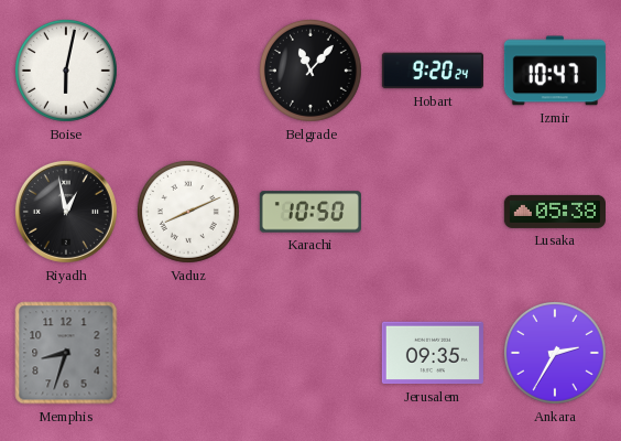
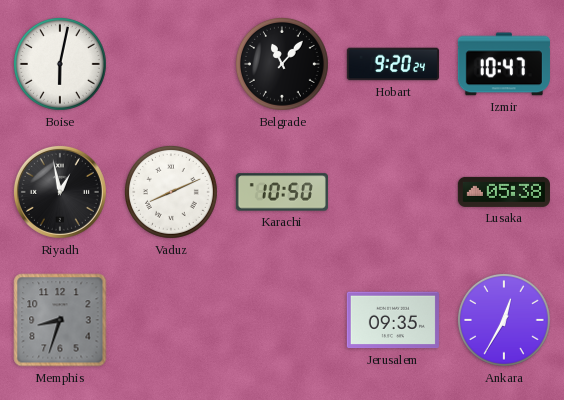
Ankara: 2:35 -> 12:35 (504, 320)
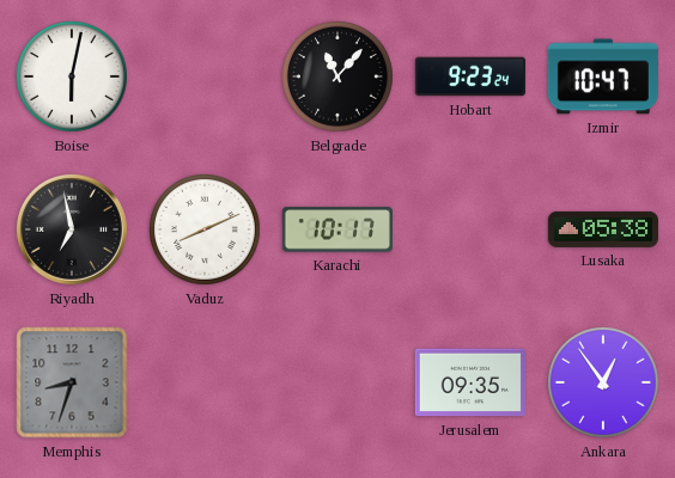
Hobart: 9:20 -> 9:23 (470, 76)
Riyadh: 12:58 -> 6:58 (72, 229)
Karachi: 10:50 -> 10:17 (337, 229)
Ankara: 12:35 -> 12:54 (603, 382)
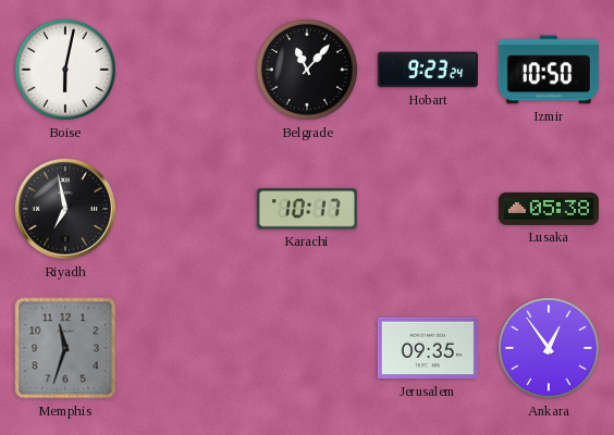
Izmir: 10:47 -> 10:50 (549, 70)
Vaduz: 8:11 -> none (205, 229)
Memphis: 8:33 -> 11:33 (65, 348)
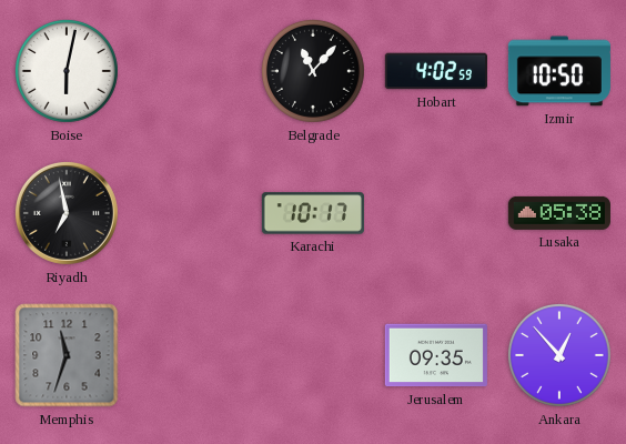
Hobart: 9:23 -> 4:02 (436, 71)
Ankara: 12:54 -> 12:53 (559, 355)
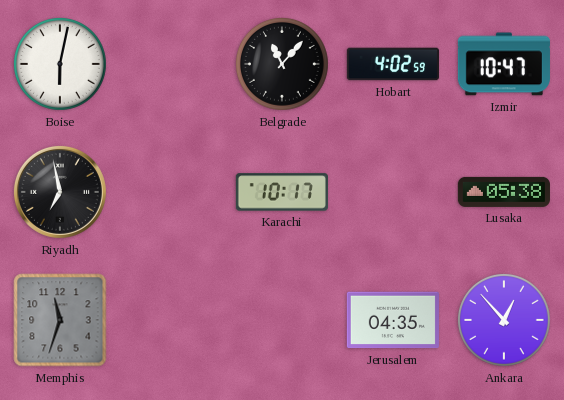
Izmir: 10:50 -> 10:47 (504, 64)
Jerusalem: 09:35 -> 04:35 (393, 320)
